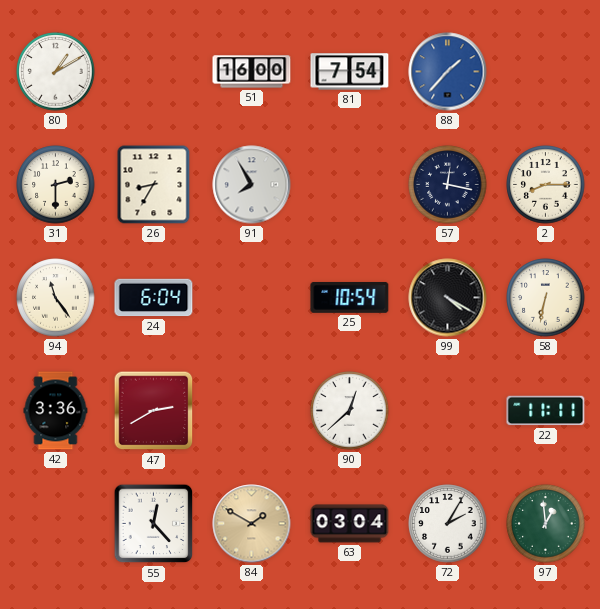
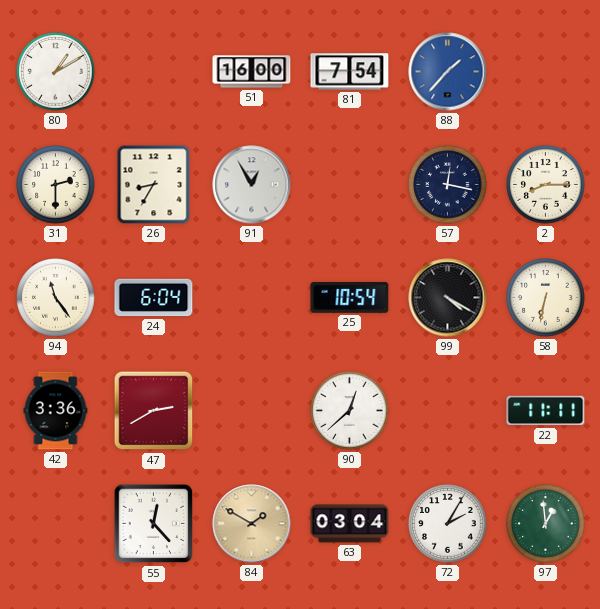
91: 7:55 -> 12:55 (252, 185)
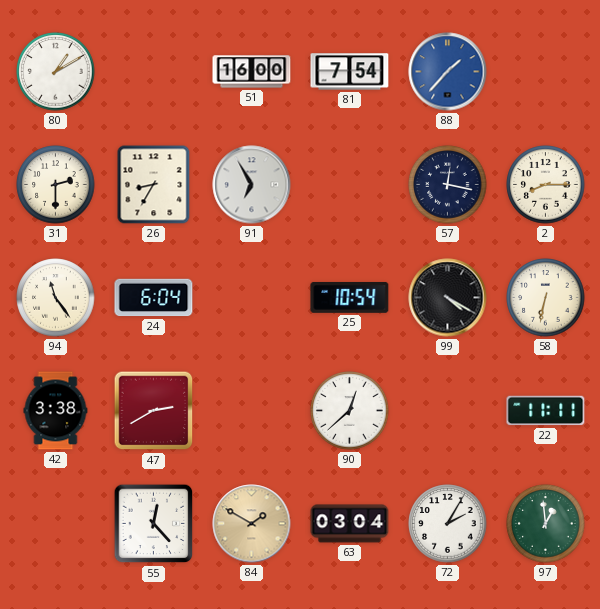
91: 12:55 -> 6:55 (252, 185)
42: 3:36 -> 3:38 (56, 411)
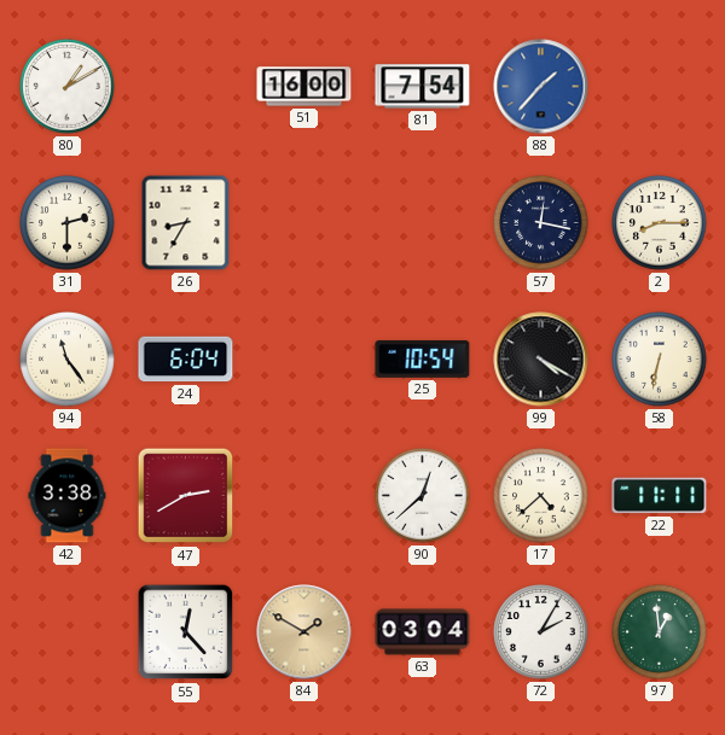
91: 6:55 -> none (252, 185)
17: none -> 4:38 (541, 496)
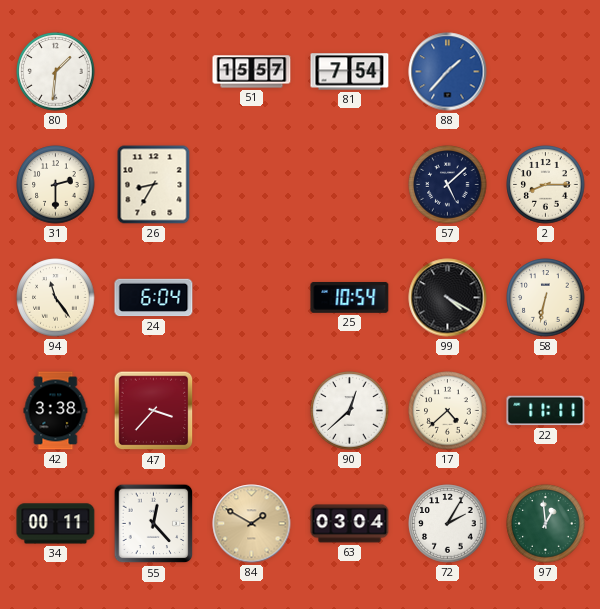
80: 1:10 -> 1:31 (56, 72)
51: 16:00 -> 15:57 (252, 72)
57: 12:17 -> 5:08 (448, 185)
47: 2:40 -> 3:37 (154, 411)
34: none -> 00:11 (56, 524)
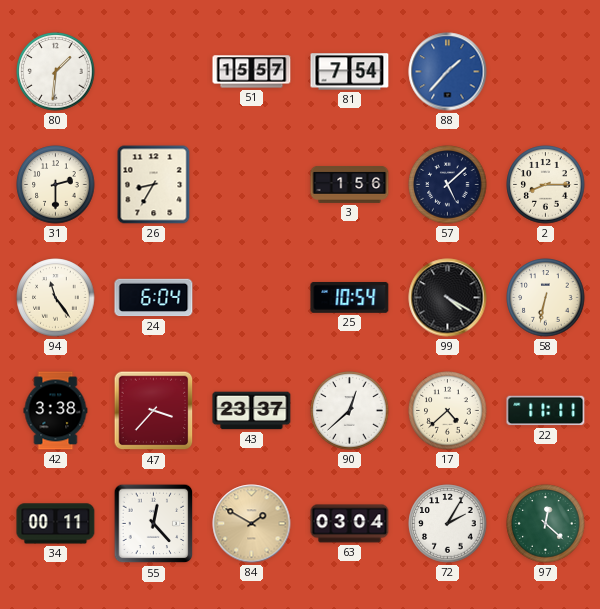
3: none -> 1:56 (350, 185)
43: none -> 23:37 (252, 411)
97: 12:59 -> 12:22 (546, 524)
